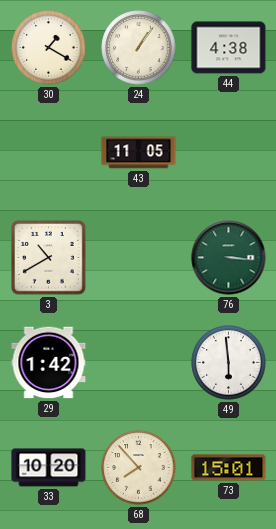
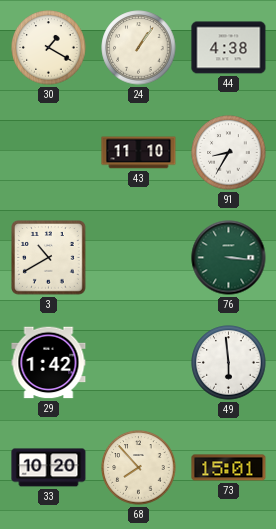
43: 11:05 -> 11:10 (139, 153)
91: none -> 8:35 (229, 153)
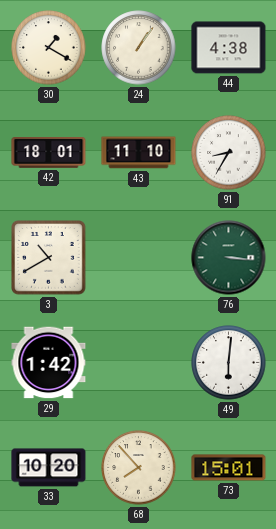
42: none -> 18:01 (49, 153)
49: 5:59 -> 6:01 (229, 363)
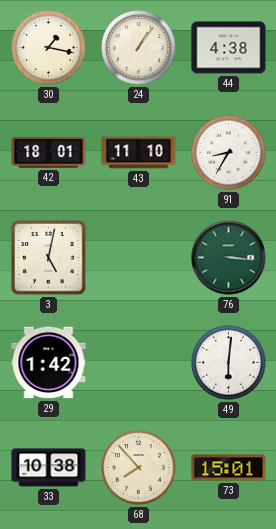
30: 1:20 -> 1:17 (49, 48)
3: 10:40 -> 5:02 (49, 258)
33: 10:20 -> 10:38 (49, 468)
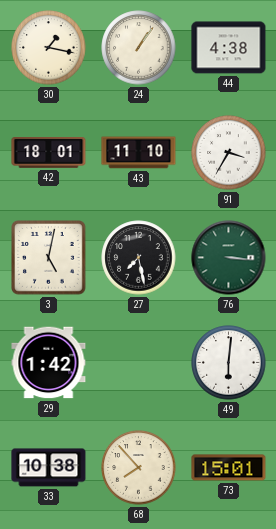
91: 8:35 -> 3:35 (229, 153)
27: none -> 7:28 (139, 258)
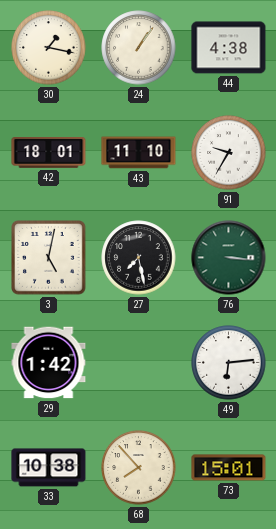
91: 3:35 -> 9:35 (229, 153)
49: 6:01 -> 6:14 (229, 363)
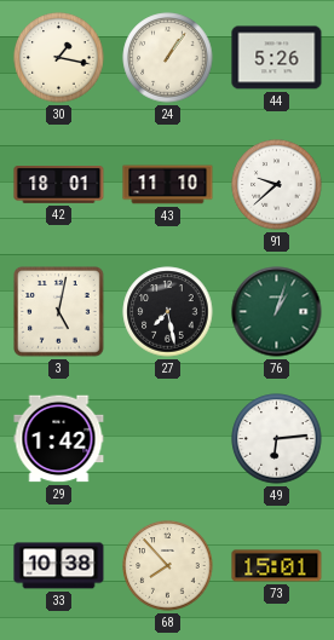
44: 4:38 -> 5:26 (277, 58)
91: 9:35 -> 9:38 (277, 185)
76: 3:16 -> 1:03 (277, 312)
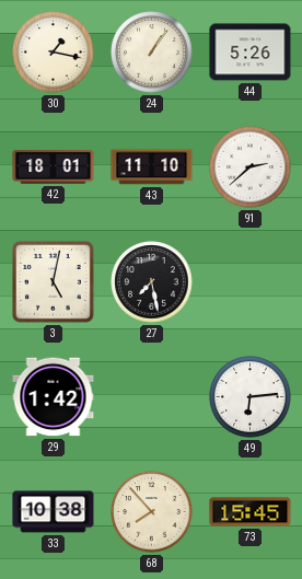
91: 9:38 -> 2:38 (251, 167)
76: 1:03 -> none (277, 312)
73: 15:01 -> 15:45 (251, 512)
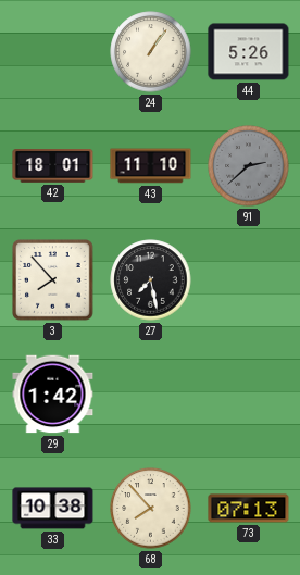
30: 1:17 -> none (54, 53)
91 dial: white -> grey (249, 166)
3: 5:02 -> 7:53 (53, 280)
49: 6:14 -> none (251, 397)
73: 15:45 -> 07:13 (249, 509)
